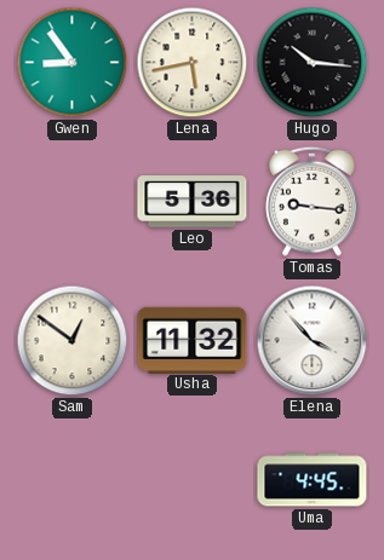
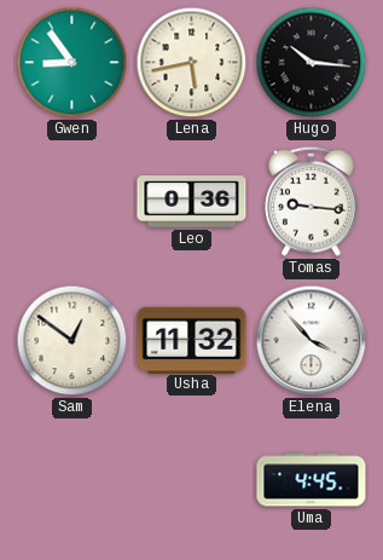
Leo: 5:36 -> 0:36 (192, 202)
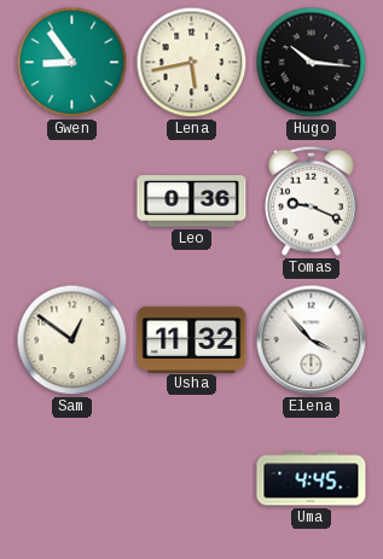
Tomas: 9:16 -> 9:19 (312, 200)
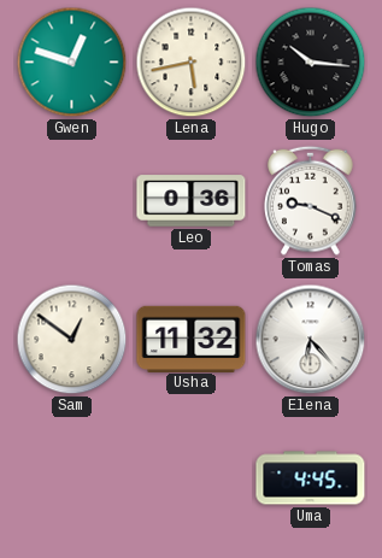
Gwen: 8:54 -> 12:48 (72, 63)
Elena: 3:53 -> 6:23 (311, 340)
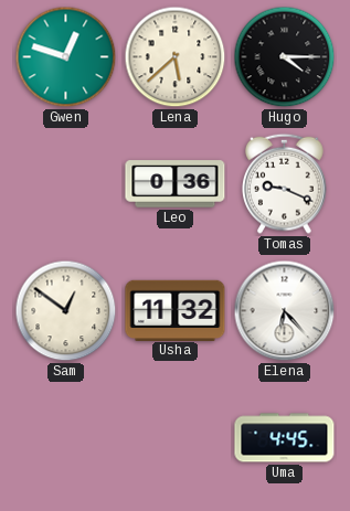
Lena: 5:43 -> 5:38 (176, 57)
Hugo: 10:16 -> 4:15 (285, 57)
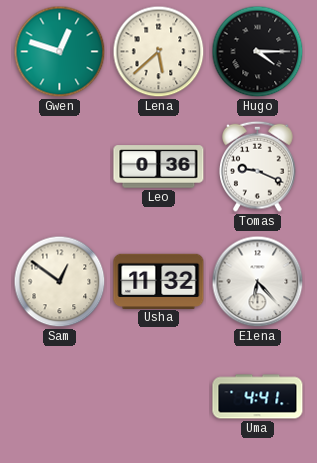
Uma: 4:45 -> 4:41 (258, 397)
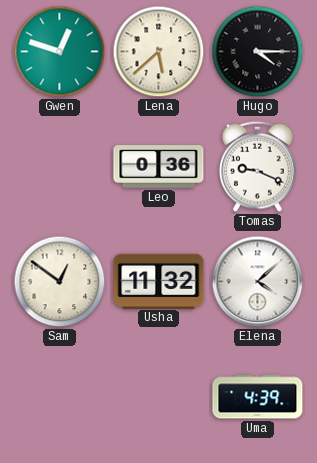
Elena: 6:23 -> 4:08 (258, 282)
Uma: 4:41 -> 4:39 (258, 397)
